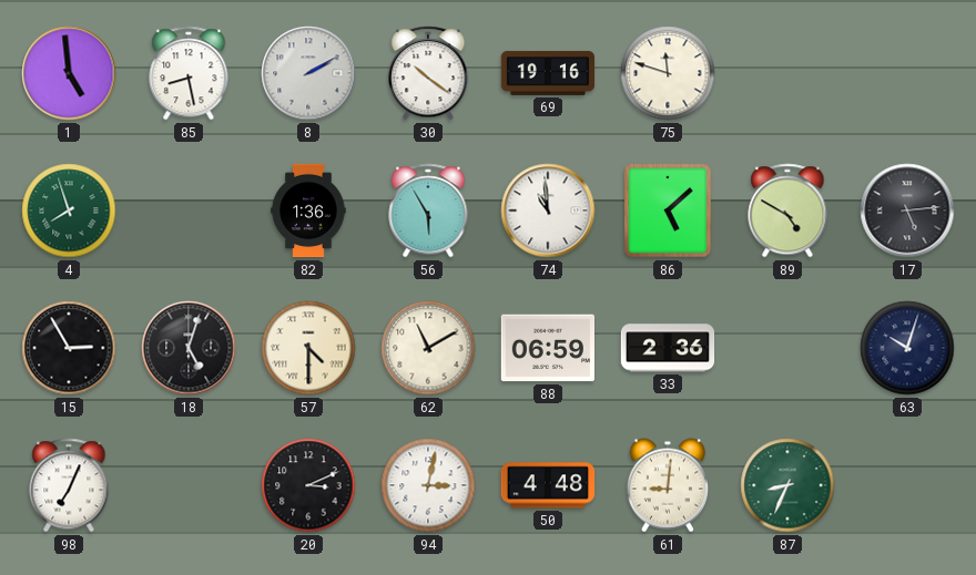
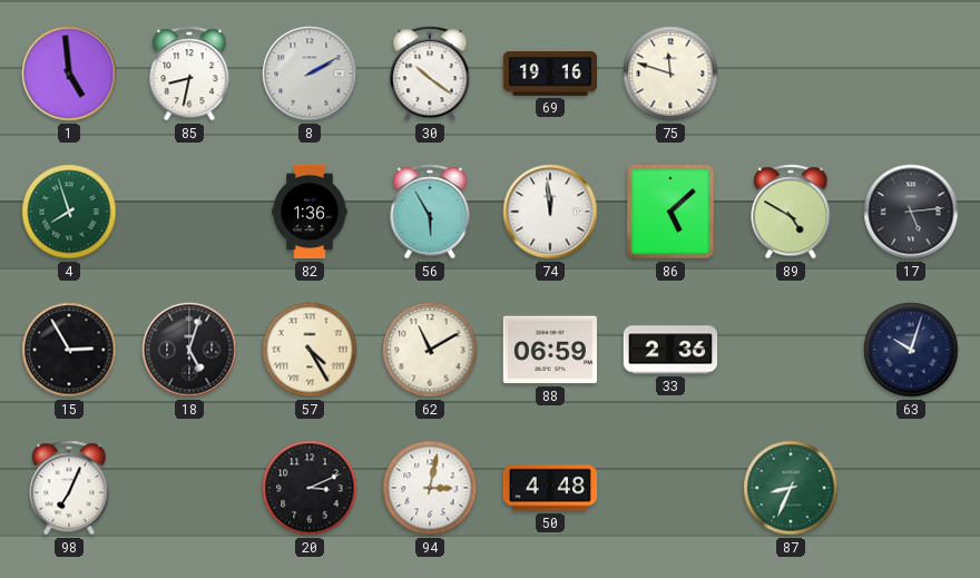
85: 8:28 -> 8:32 (189, 74)
74: 10:59 -> 11:59 (550, 212)
57: 4:30 -> 4:25 (310, 350)
61: 9:01 -> none (667, 485)
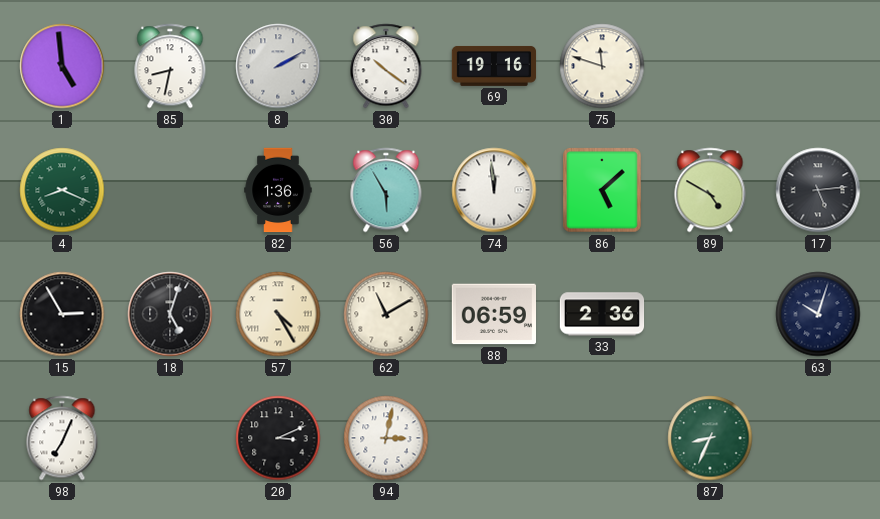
4: 7:57 -> 8:19 (62, 190)
50: 4:48 -> none (550, 488)
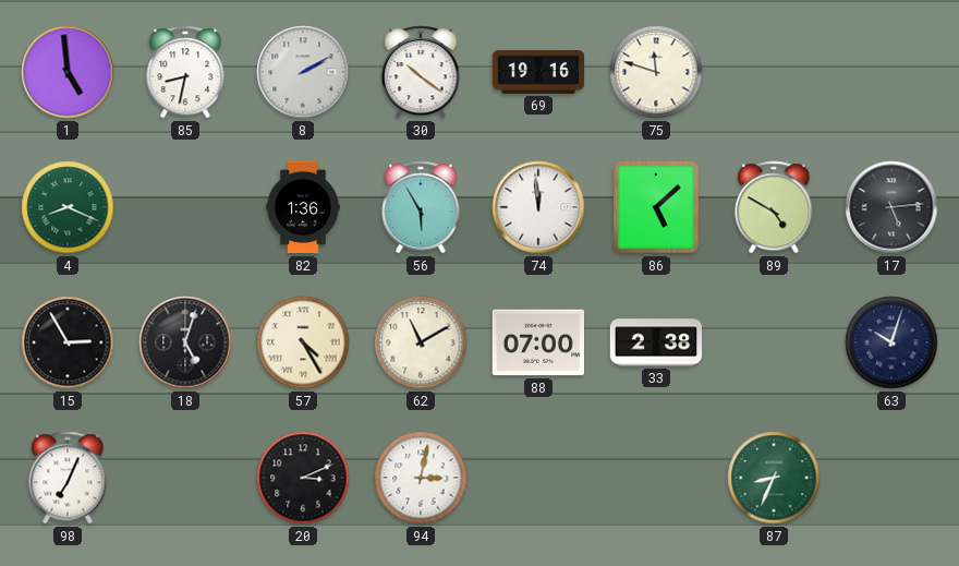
88: 06:59 -> 07:00 (537, 342)
33: 2:36 -> 2:38 (656, 342)
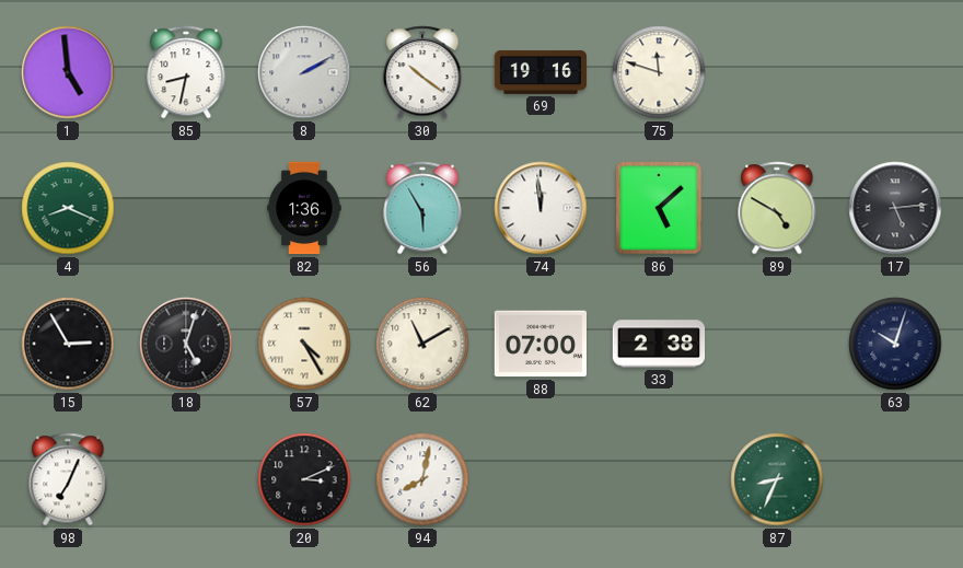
94: 3:02 -> 8:02 (422, 479)
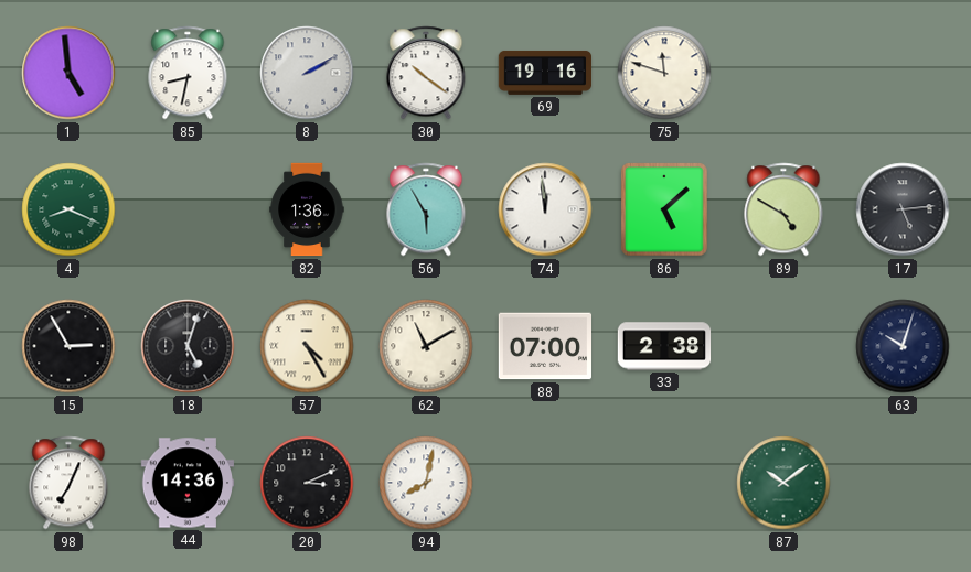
44: none -> 14:36 (188, 483)
87: 8:34 -> 10:09 (783, 483)
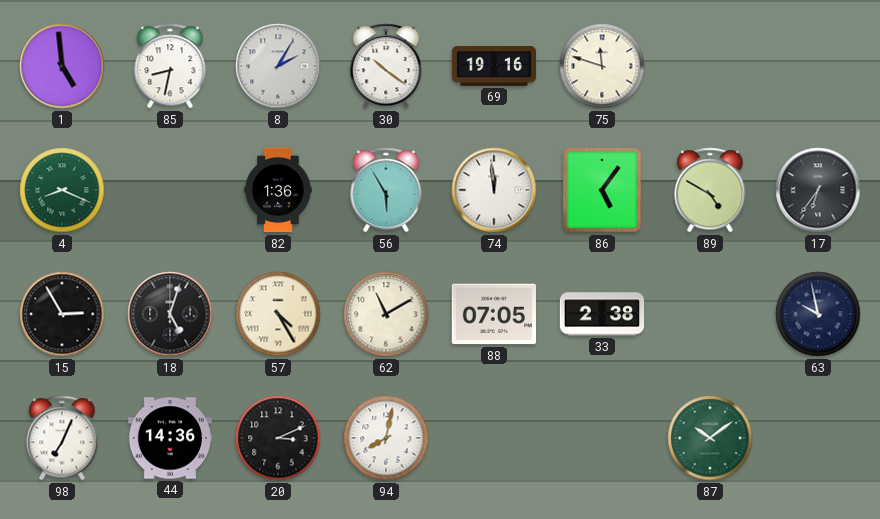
8: 2:10 -> 2:05 (278, 66)
86: 5:08 -> 5:06 (602, 190)
17: 5:14 -> 6:36 (818, 190)
88: 07:00 -> 07:05 (493, 314)
63: 10:03 -> 9:58 (818, 314)
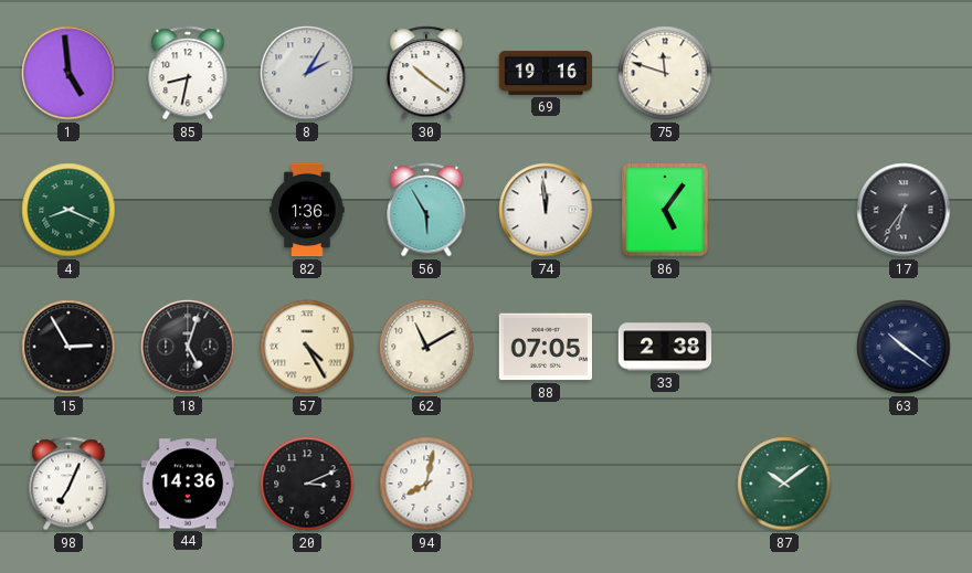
89: 4:50 -> none (710, 190)
63: 9:58 -> 10:21 (904, 347)
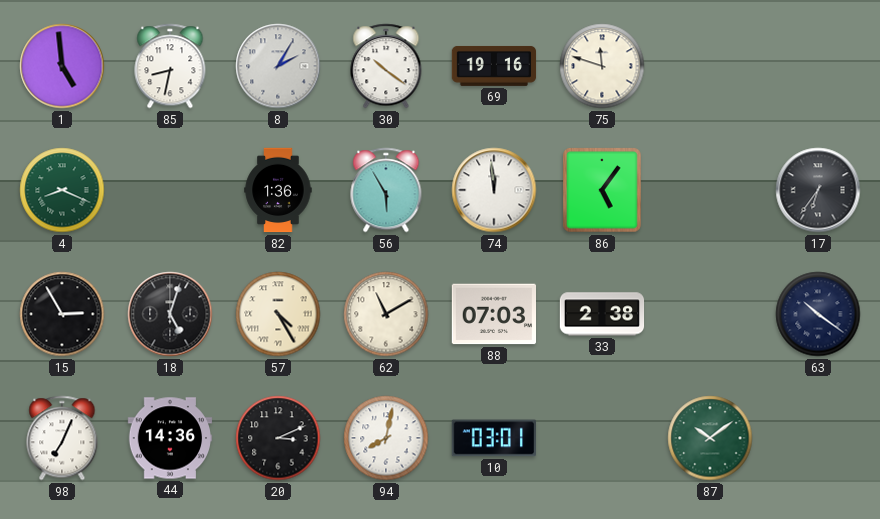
88: 07:05 -> 07:03 (493, 314)
10: none -> 03:01 (493, 438)
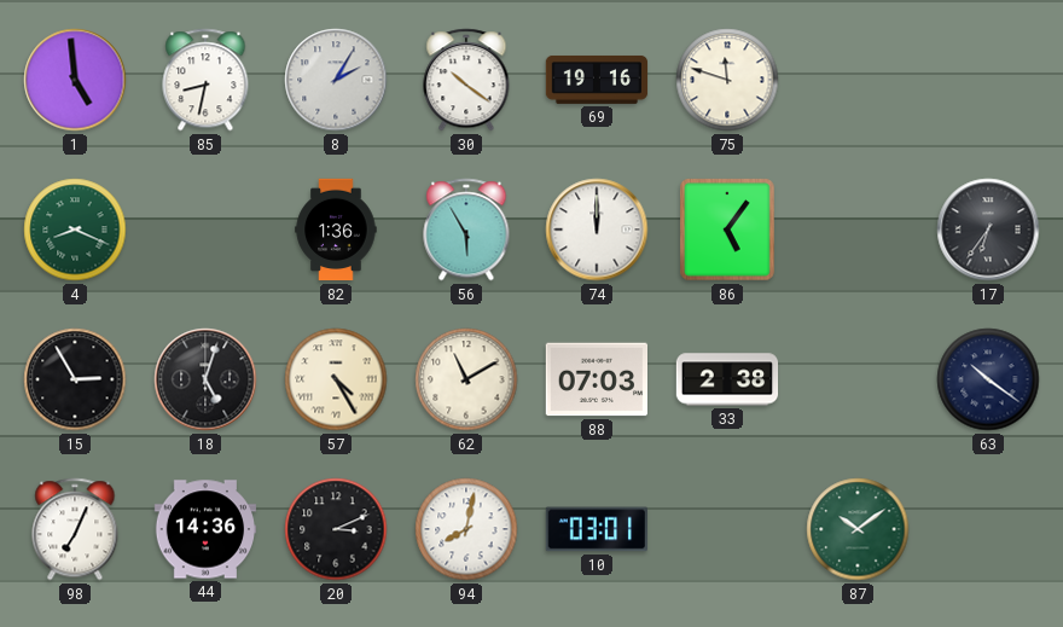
74: 11:59 -> 12:00 (597, 230)
